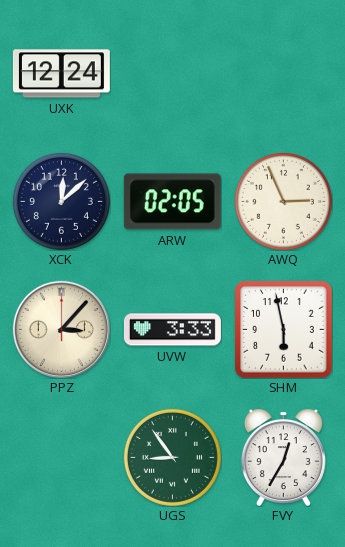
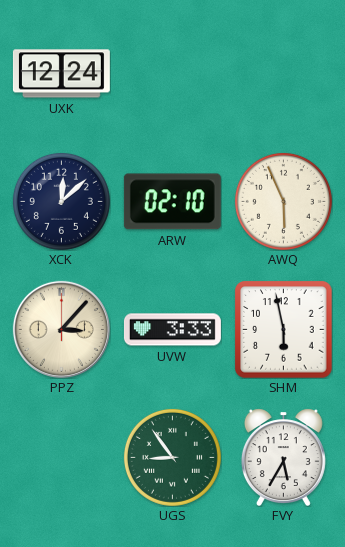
ARW: 02:05 -> 02:10 (172, 202)
AWQ: 2:56 -> 5:56 (283, 201)
FVY: 12:35 -> 5:35 (283, 457)
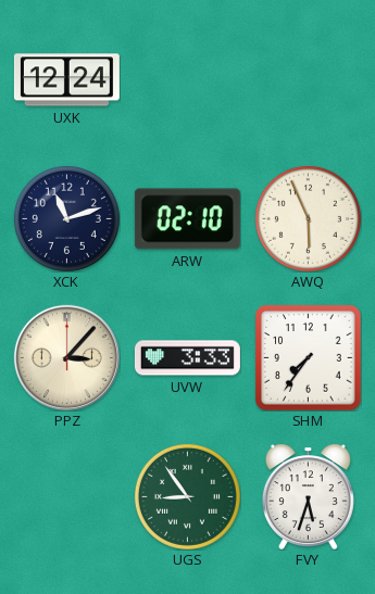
XCK: 12:08 -> 11:12 (66, 218)
SHM: 5:58 -> 7:36 (308, 357)
FVY: 5:35 -> 5:33 (308, 496)
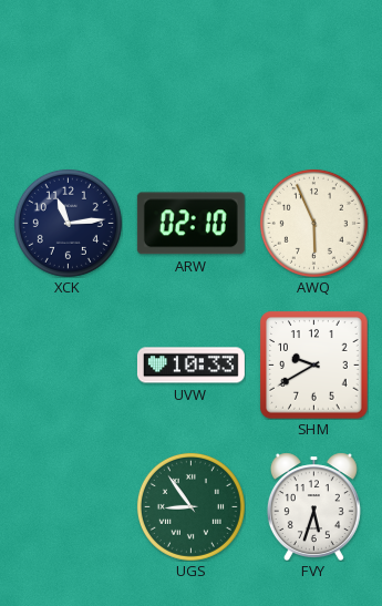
UXK: 12:24 -> none (66, 80)
XCK: 11:12 -> 11:14 (68, 223)
PPZ: 3:07 -> none (66, 357)
UVW: 3:33 -> 10:33 (190, 366)
SHM: 7:36 -> 9:40 (313, 364)
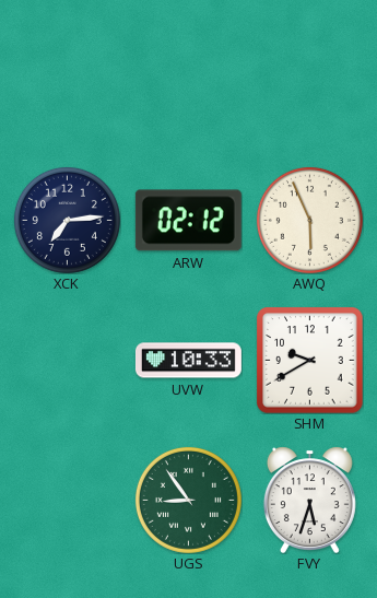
XCK: 11:14 -> 7:14 (67, 220)
ARW: 02:10 -> 02:12 (188, 221)
